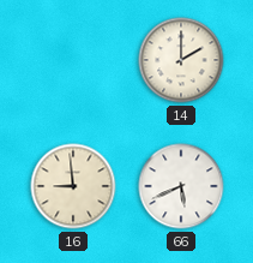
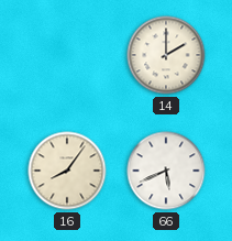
16: 8:59 -> 8:06 (67, 171)
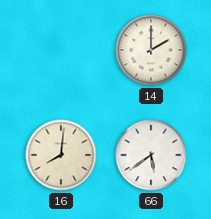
16: 8:06 -> 8:01 (61, 155)
66: 5:41 -> 5:39 (151, 155)
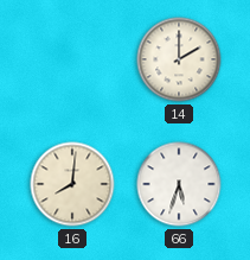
66: 5:39 -> 5:33 (179, 184)
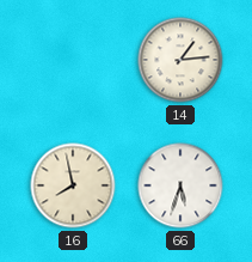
14: 2:00 -> 1:14 (180, 60)
16: 8:01 -> 7:58 (73, 185)
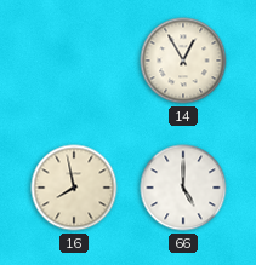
14: 1:14 -> 12:55 (183, 61)
66: 5:33 -> 5:00 (183, 188)
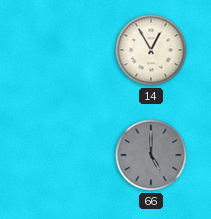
16: 7:58 -> none (74, 188)
66 dial: white -> grey (151, 155)
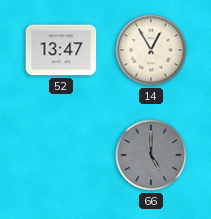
52: none -> 13:47 (61, 50)
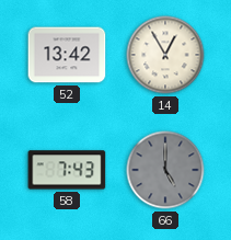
52: 13:47 -> 13:42 (67, 55)
58: none -> 7:43 (67, 170)
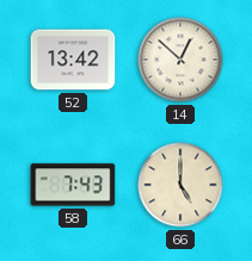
14: 12:55 -> 12:52 (180, 60)
66 dial: grey -> cream (180, 185)
